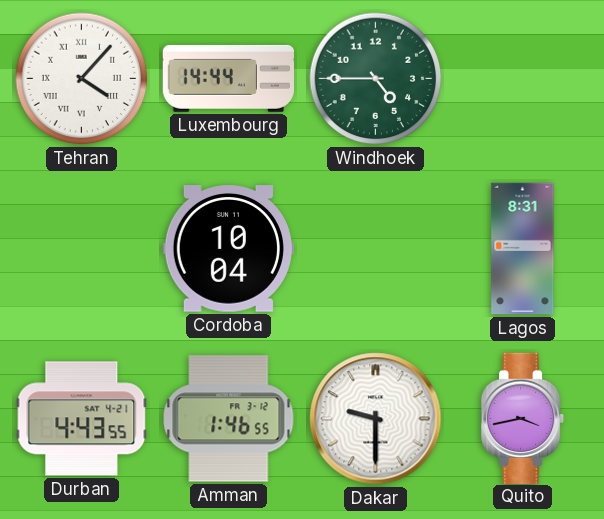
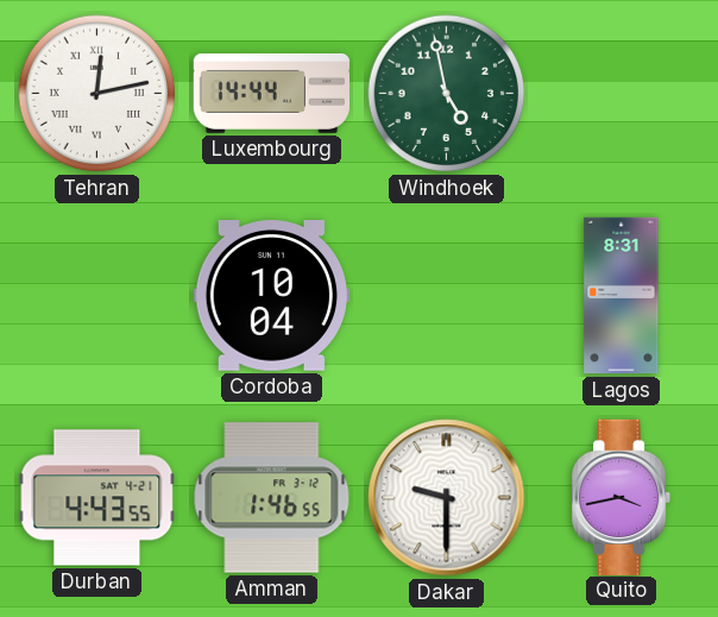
Tehran: 4:07 -> 12:13 (97, 94)
Windhoek: 4:45 -> 4:58 (447, 94)
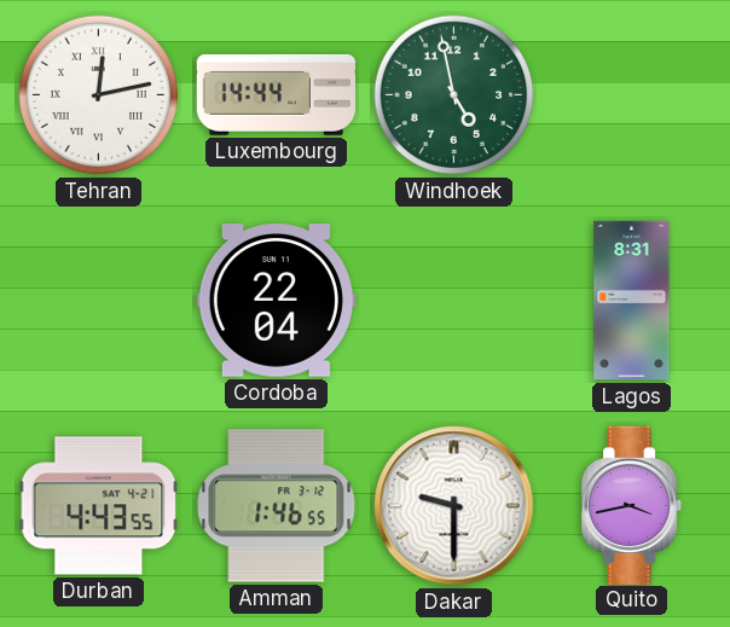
Cordoba: 10:04 -> 22:04 (276, 301)
